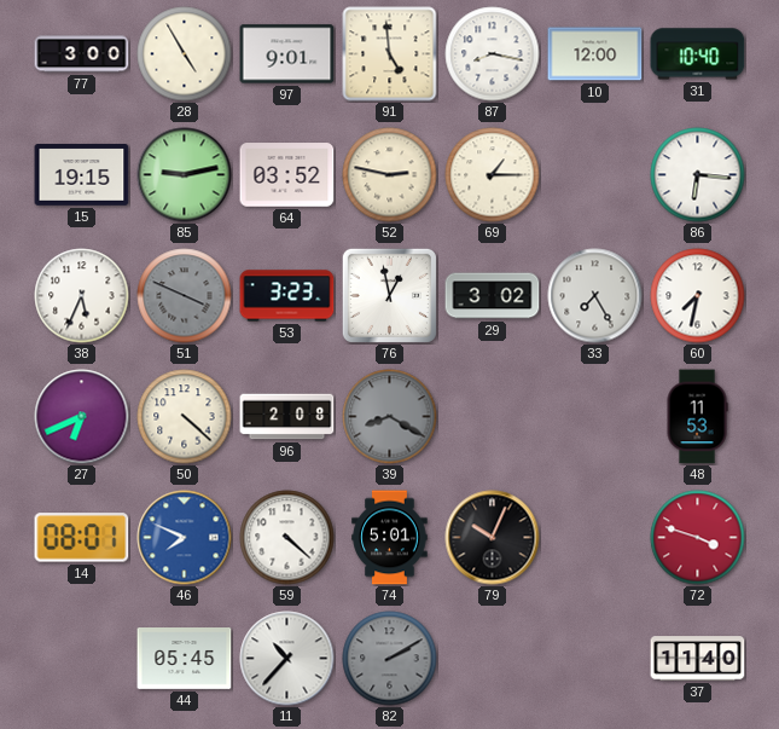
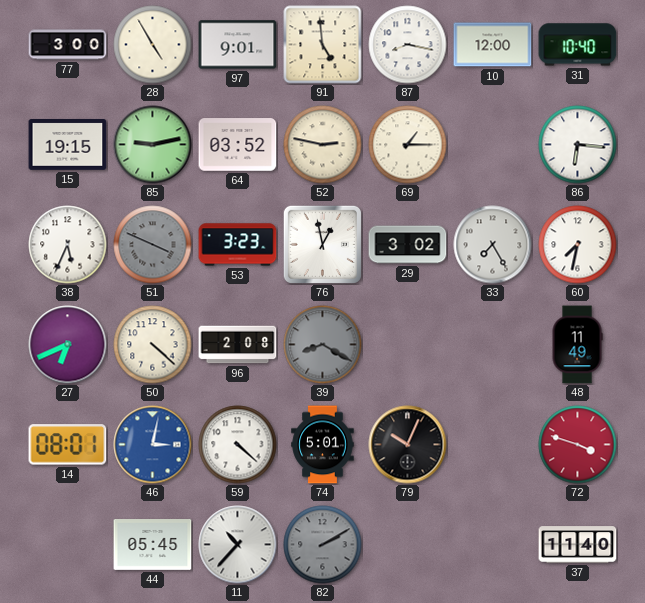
48: 11:53 -> 11:49 (577, 345)
46: 7:49 -> 3:02 (153, 445)
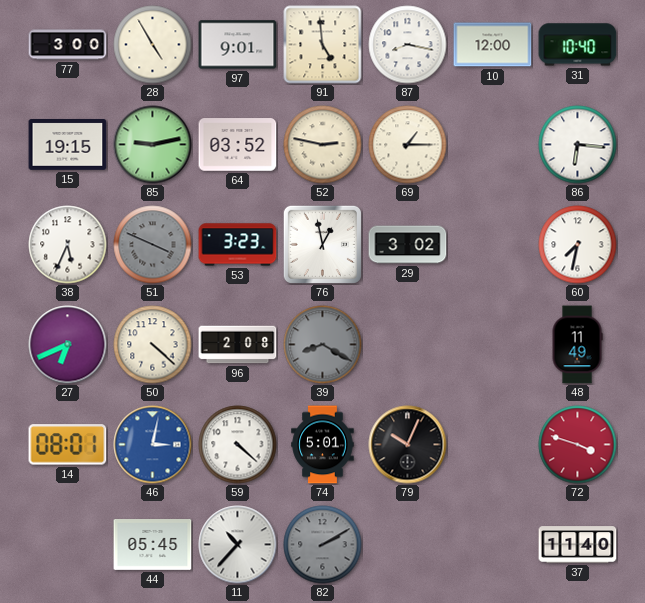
33: 7:25 -> none (493, 245)
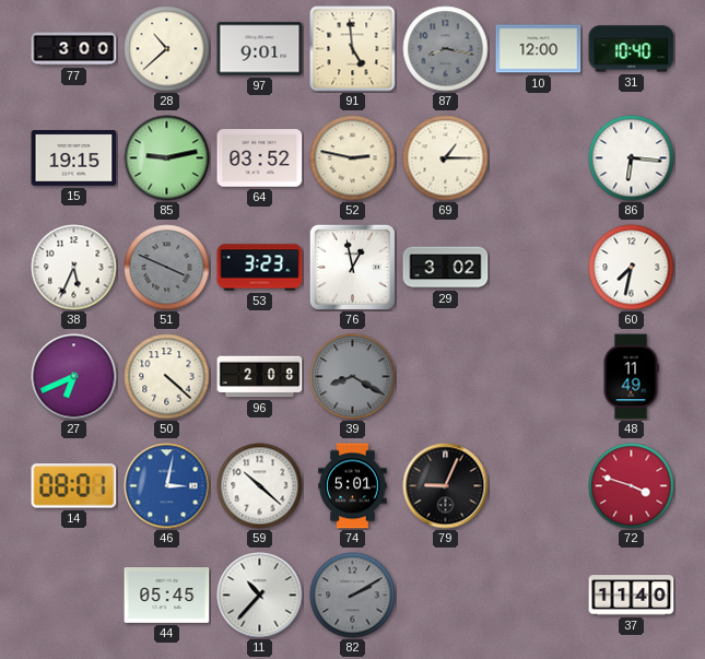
28: 4:55 -> 10:38 (167, 49)
87 dial: white -> grey (446, 49)
59: 4:22 -> 10:22 (260, 486)
79: 10:04 -> 9:04 (446, 486)
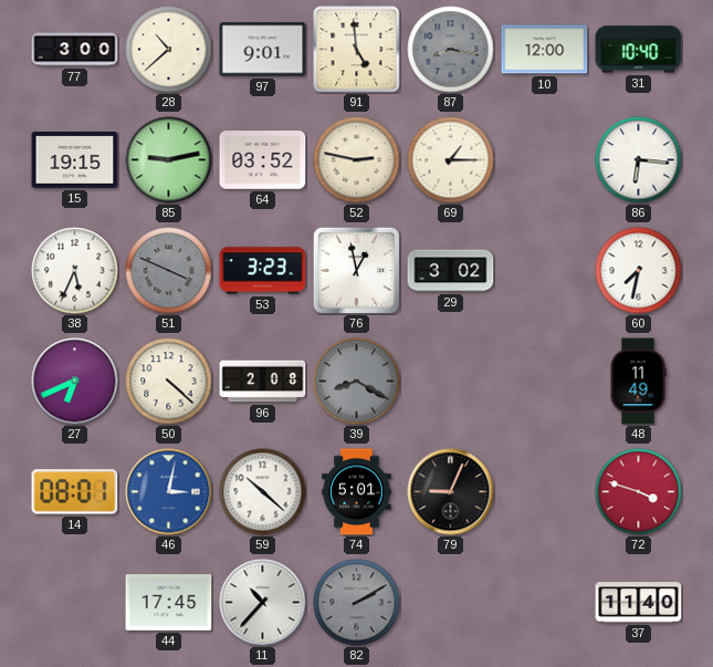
44: 05:45 -> 17:45 (169, 603)
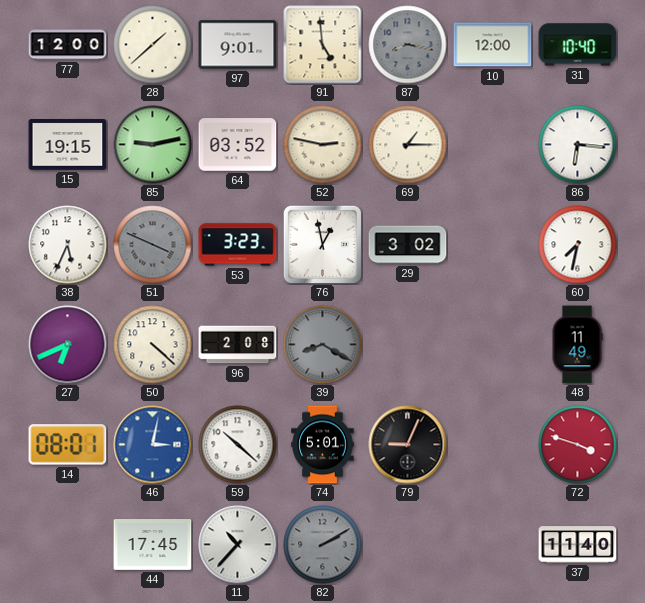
77: 3:00 -> 12:00 (68, 45)
28: 10:38 -> 1:38 (153, 45)
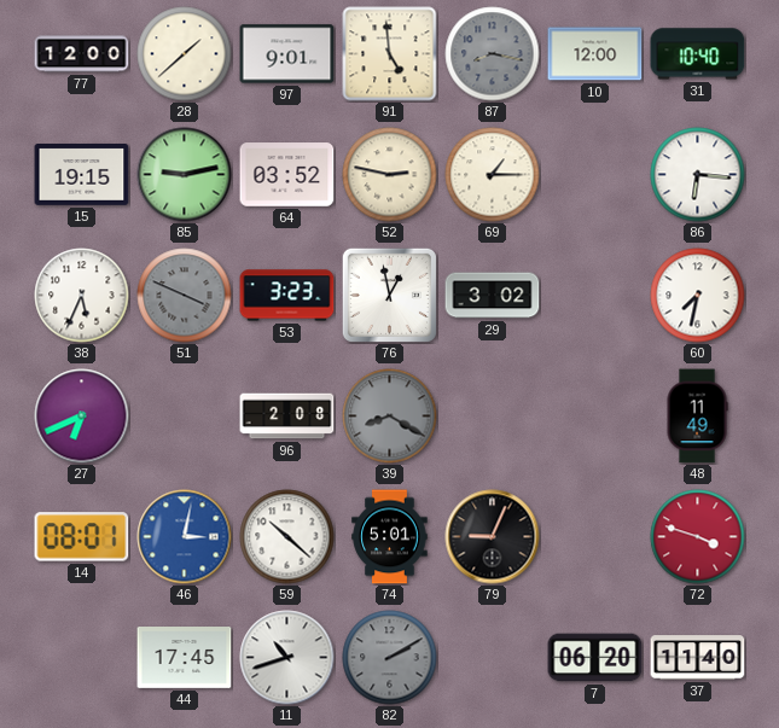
50: 4:22 -> none (153, 345)
11: 10:37 -> 10:42 (287, 658)
7: none -> 06:20 (595, 658)
